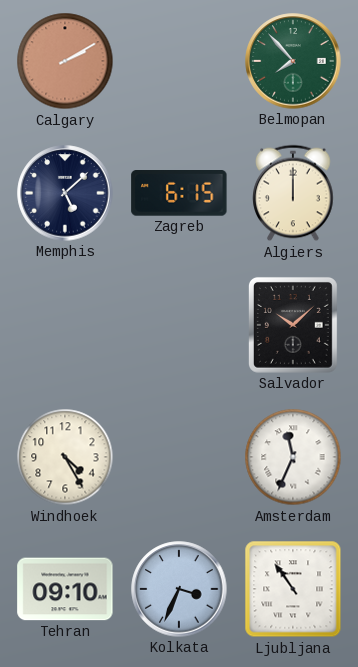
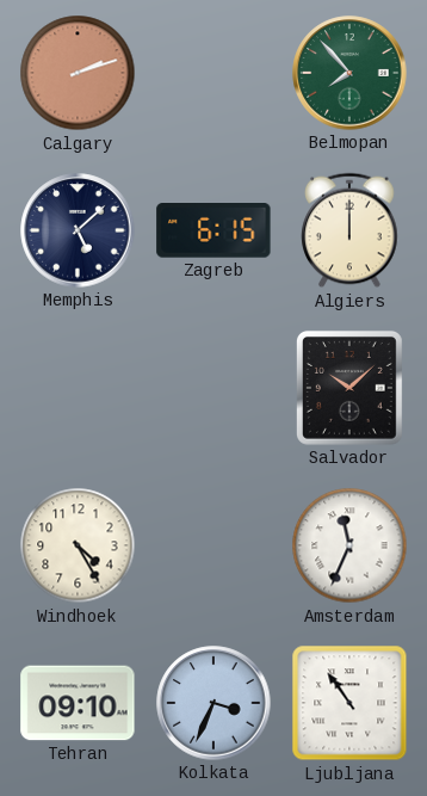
Calgary: 2:10 -> 2:12 (78, 73)
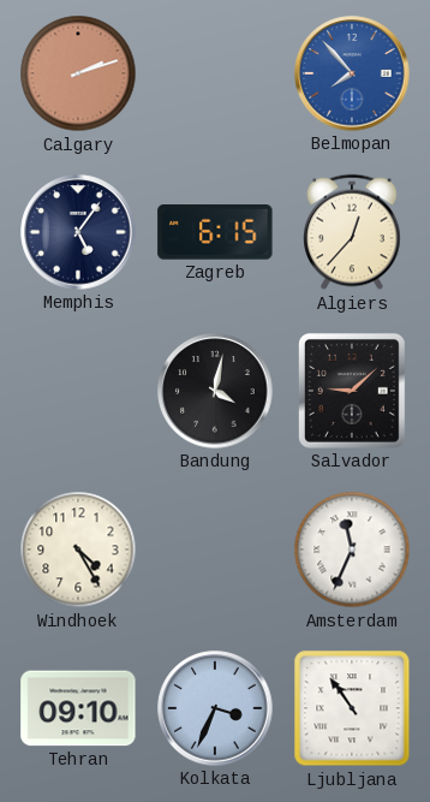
Belmopan dial: green -> blue (352, 73)
Memphis: 5:08 -> 5:06 (78, 232)
Algiers: 12:00 -> 12:37 (352, 232)
Bandung: none -> 4:02 (215, 391)
Salvador: 10:08 -> 9:08 (352, 391)
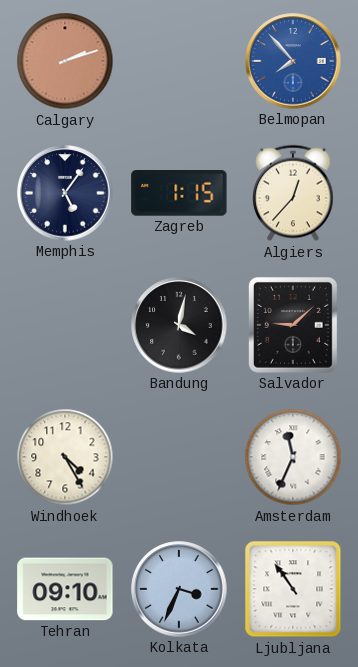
Zagreb: 6:15 -> 1:15 (179, 194)
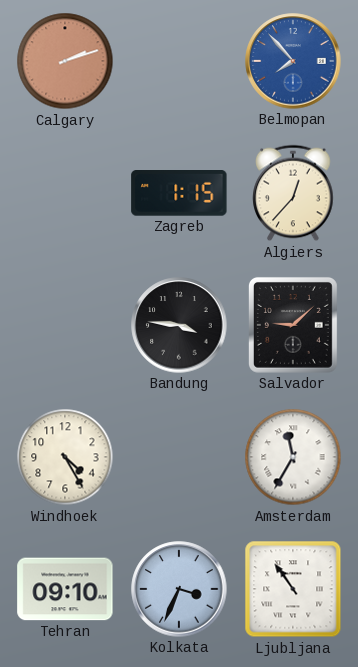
Memphis: 5:06 -> none (65, 193)
Bandung: 4:02 -> 3:46 (179, 325)
Amsterdam: 11:34 -> 11:35 (293, 457)
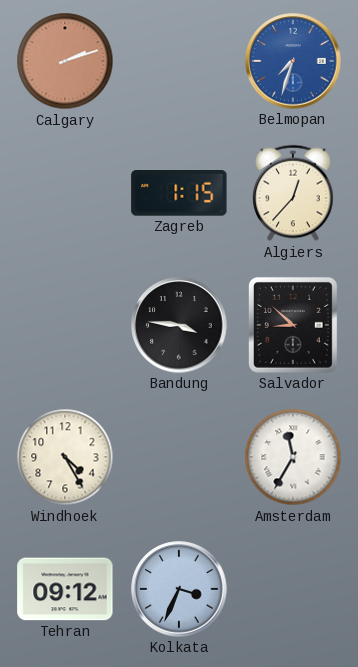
Belmopan: 7:53 -> 7:33 (293, 61)
Salvador: 9:08 -> 8:52 (293, 325)
Tehran: 09:10 -> 09:12 (65, 589)
Ljubljana: 10:54 -> none (293, 589)
